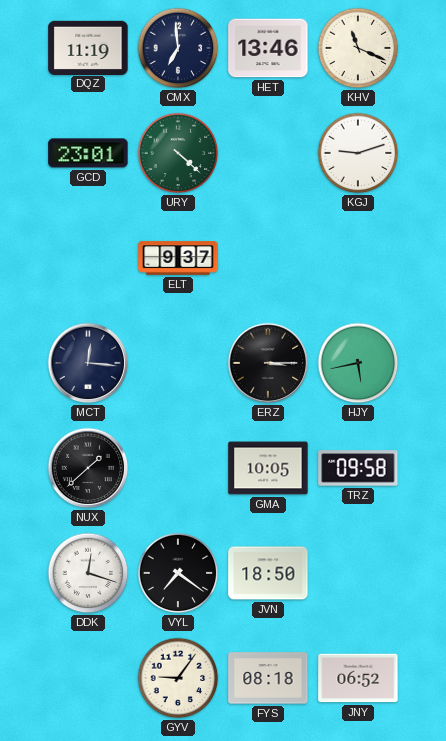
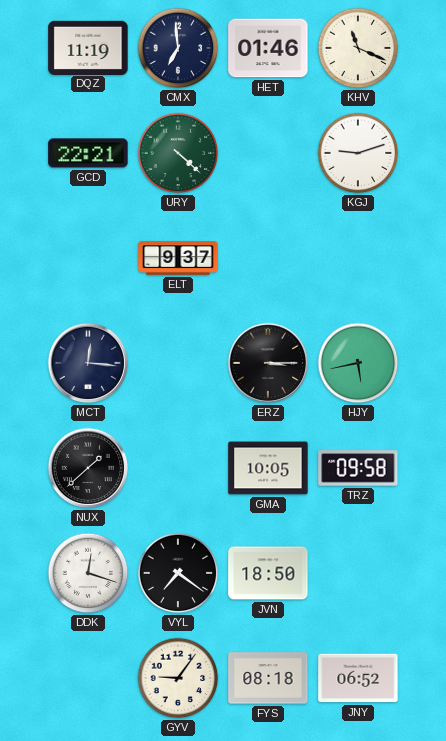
HET: 13:46 -> 01:46 (268, 48)
GCD: 23:01 -> 22:21 (88, 153)
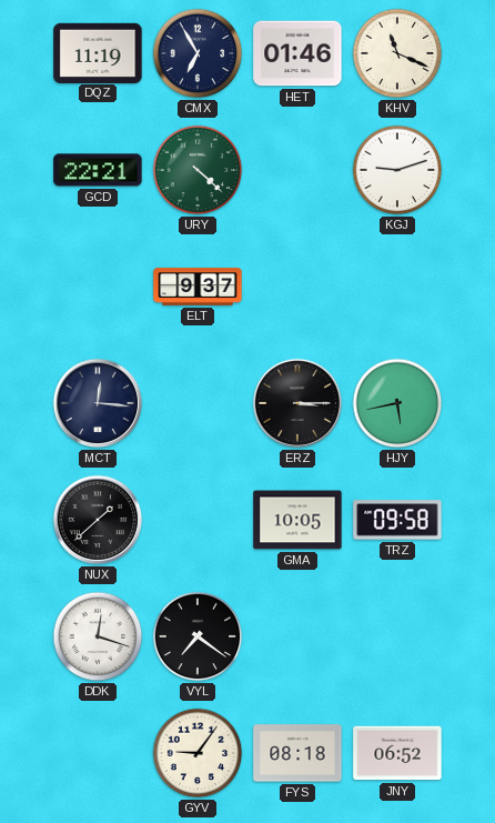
CMX: 6:59 -> 6:55 (198, 53)
JVN: 18:50 -> none (268, 573)
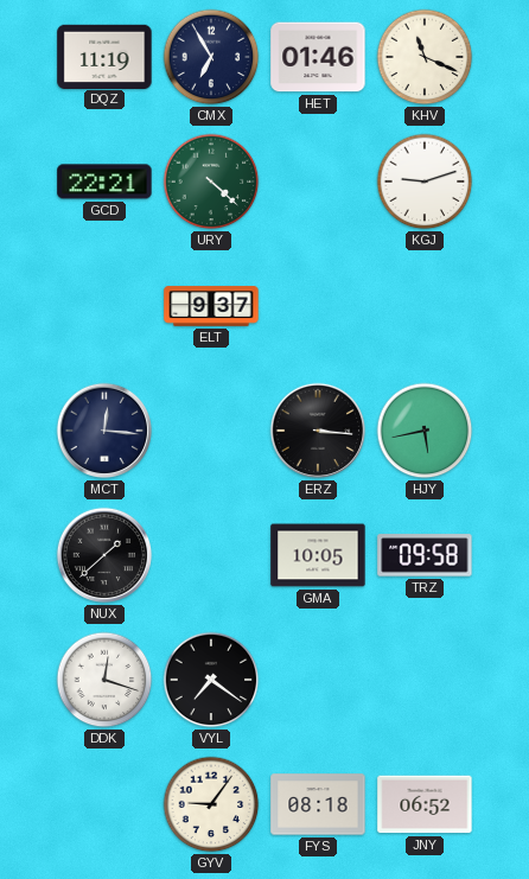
ERZ: 3:15 -> 3:16 (318, 431)
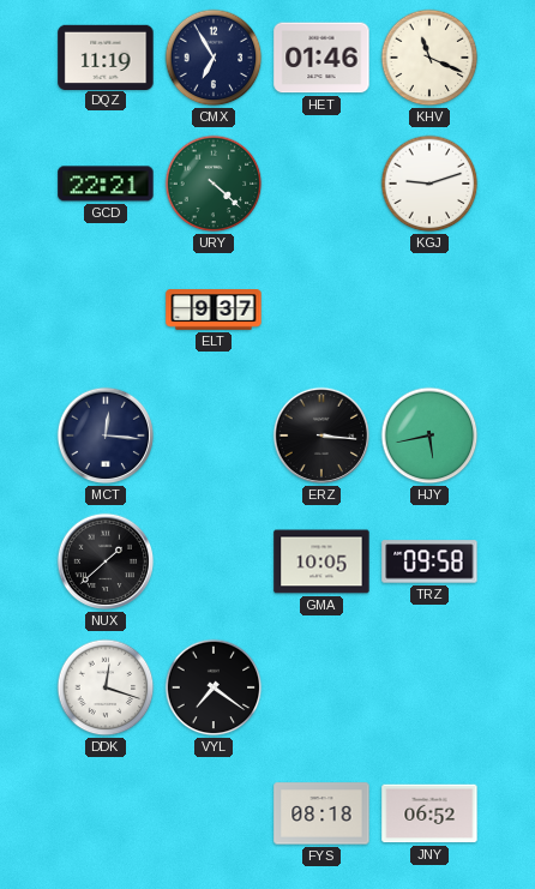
GYV: 9:06 -> none (211, 804)
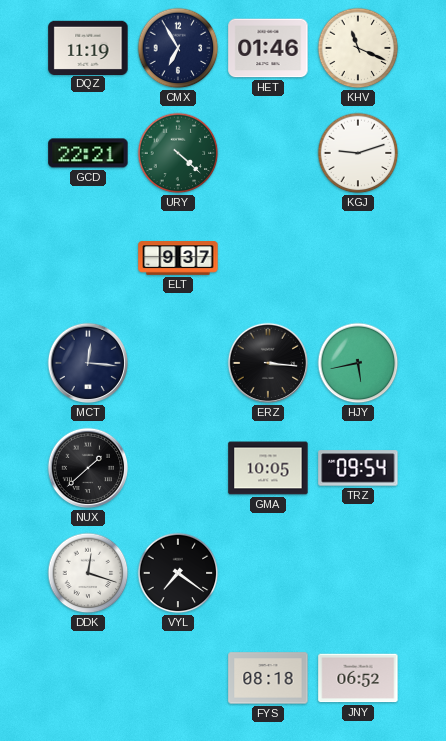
TRZ: 09:58 -> 09:54 (358, 468)
